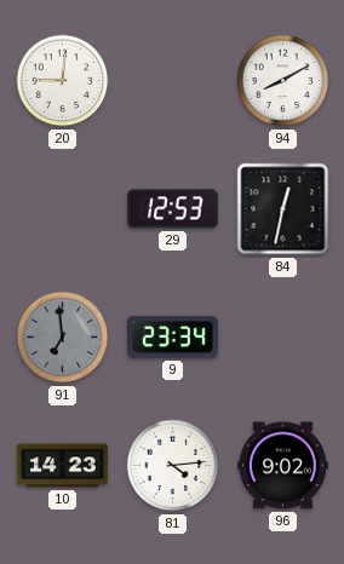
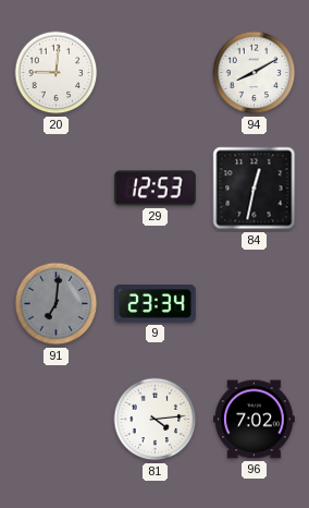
91: 6:59 -> 7:01 (57, 304)
10: 14:23 -> none (63, 466)
96: 9:02 -> 7:02 (255, 420)
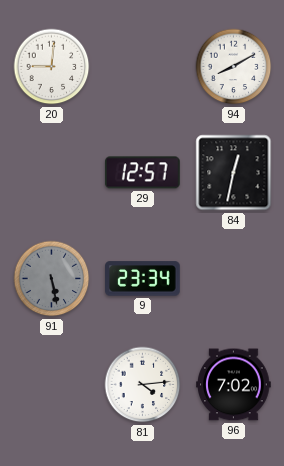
29: 12:53 -> 12:57 (142, 173)
91: 7:01 -> 5:28 (52, 279)
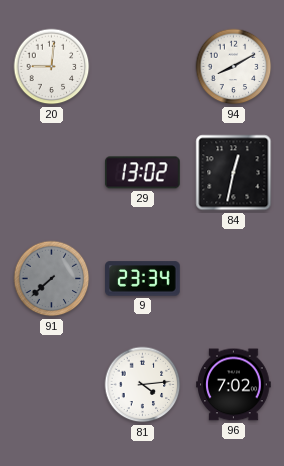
29: 12:57 -> 13:02 (142, 173)
91: 5:28 -> 7:38 (52, 279)
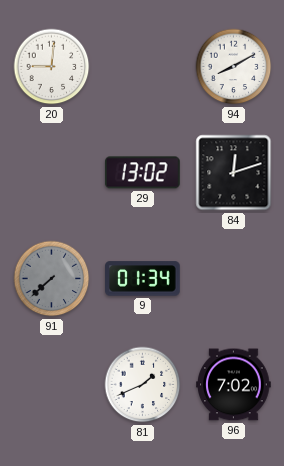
84: 12:32 -> 12:12 (234, 173)
9: 23:34 -> 01:34 (143, 279)
81: 4:14 -> 1:41 (143, 385)
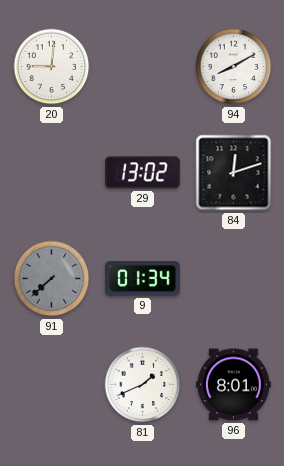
96: 7:02 -> 8:01 (234, 385)
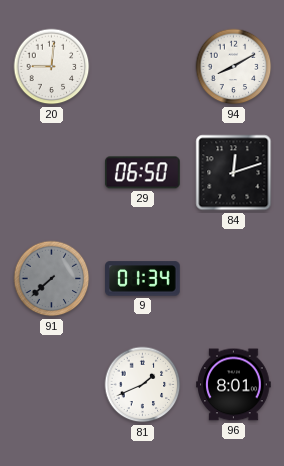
29: 13:02 -> 06:50 (142, 173)
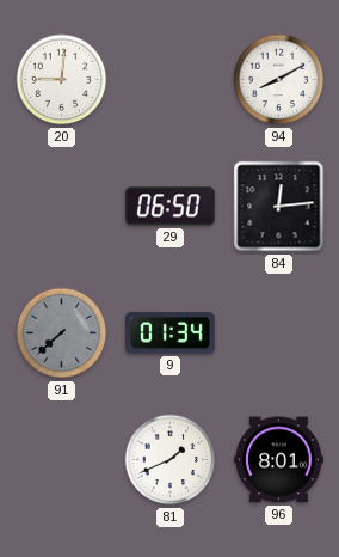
84: 12:12 -> 12:14 (279, 207)
